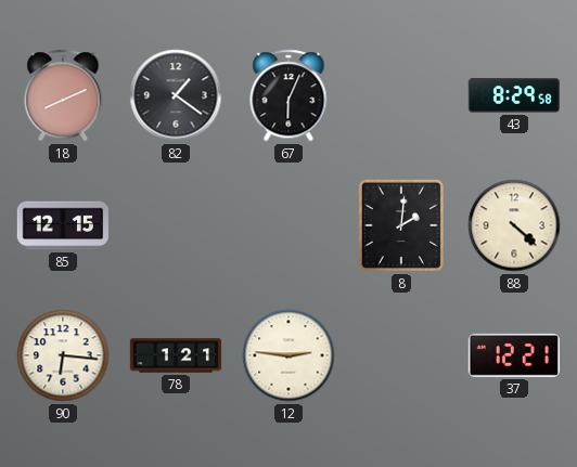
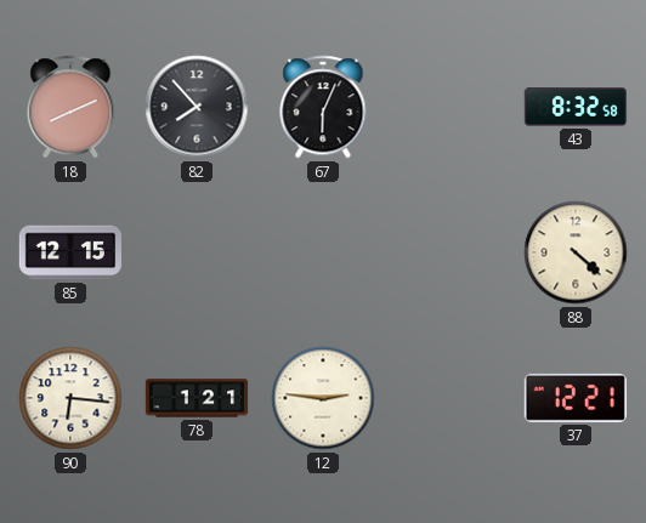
82: 1:21 -> 7:53 (197, 107)
43: 8:29 -> 8:32 (574, 107)
8: 2:01 -> none (401, 225)
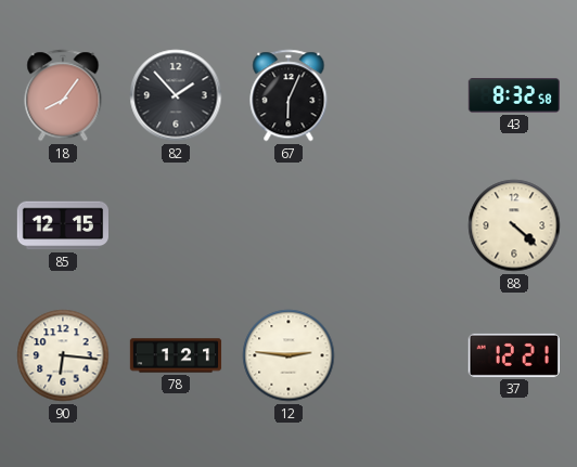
18: 8:11 -> 8:06 (63, 95)
82: 7:53 -> 1:53 (176, 95)
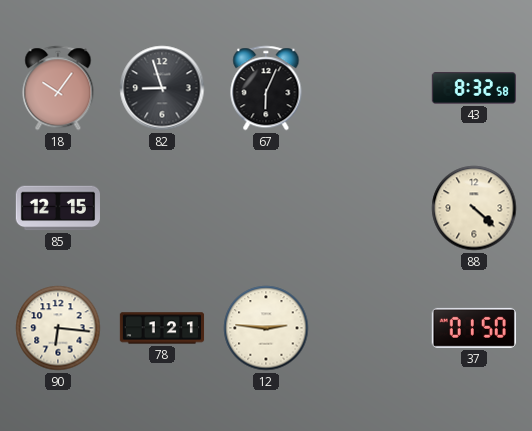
18: 8:06 -> 10:06 (58, 88)
82: 1:53 -> 8:57 (162, 88)
37: 12:21 -> 01:50 (474, 328)
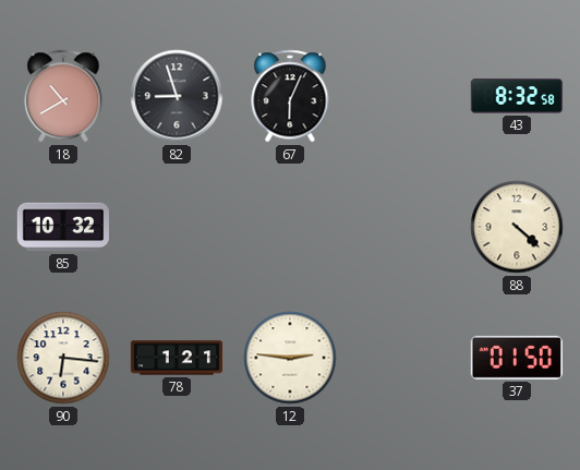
18: 10:06 -> 10:40 (63, 96)
85: 12:15 -> 10:32 (62, 227)
